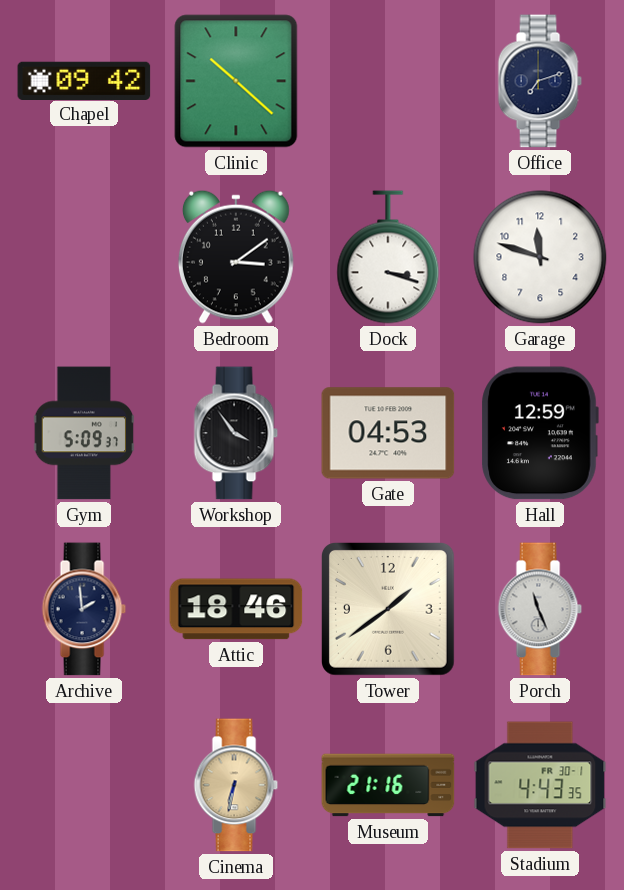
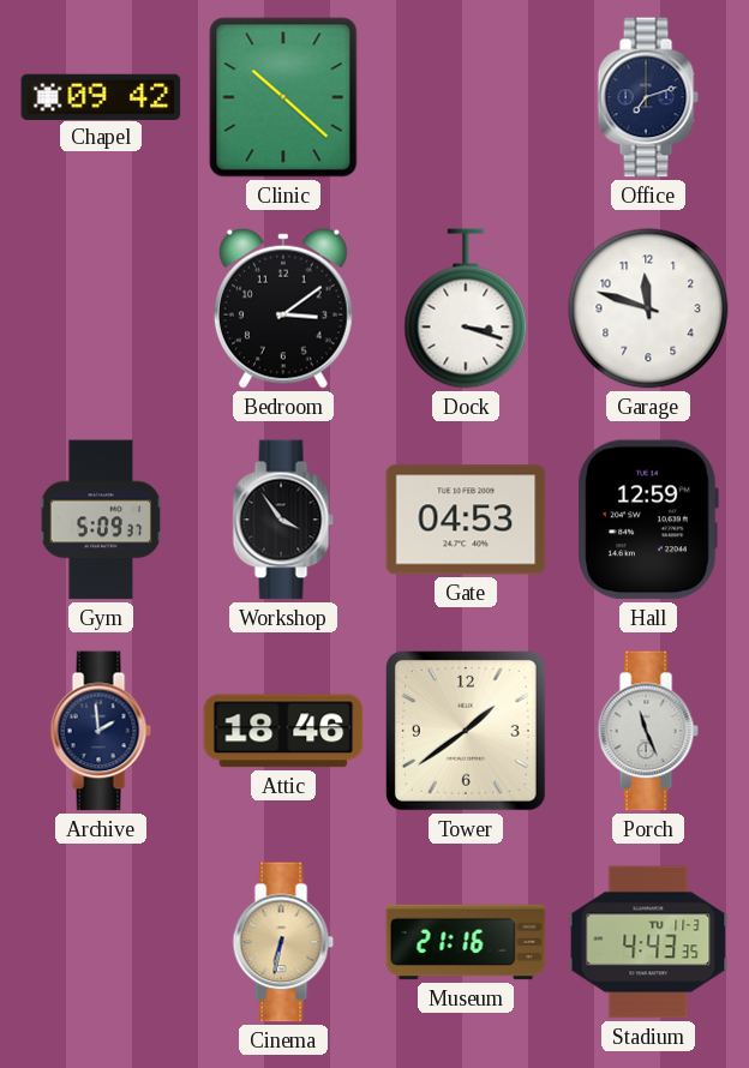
Stadium date: FR 30-1 -> TU 11-3 (648, 942)
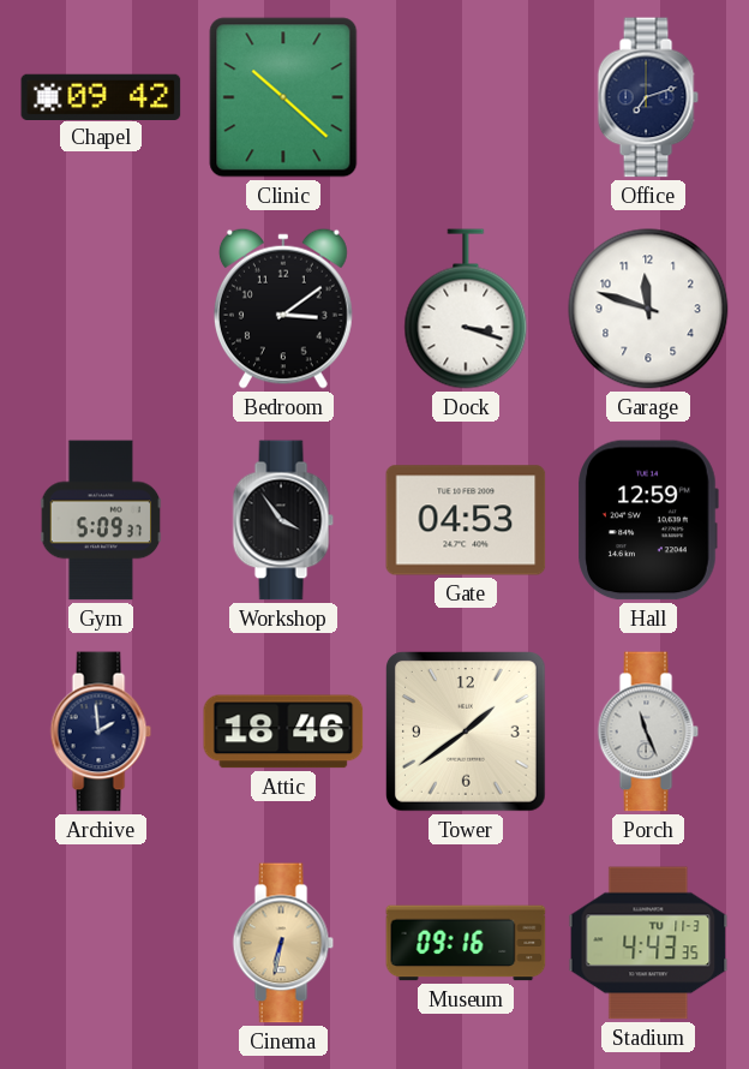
Museum: 21:16 -> 09:16 (466, 943)
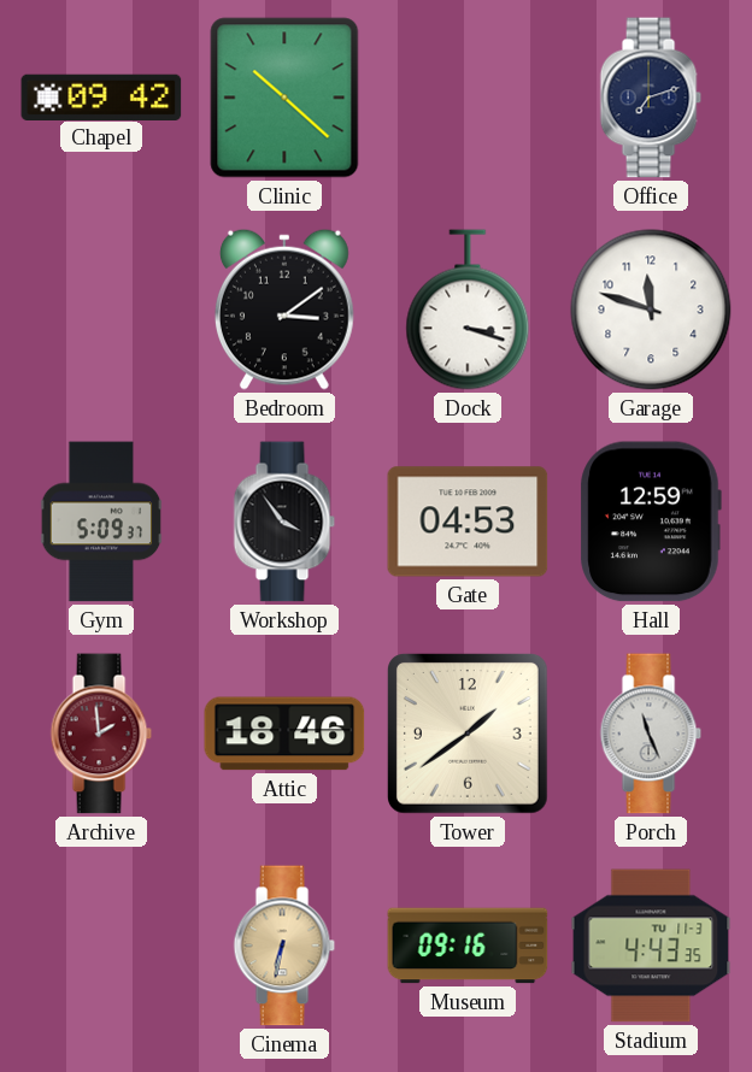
Archive dial: navy -> burgundy (101, 734)
